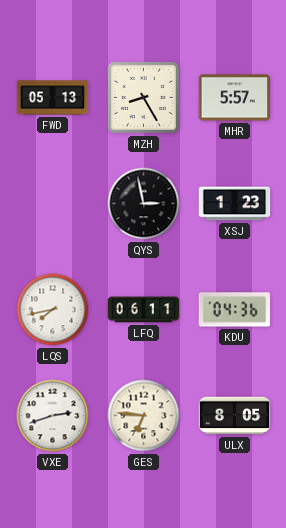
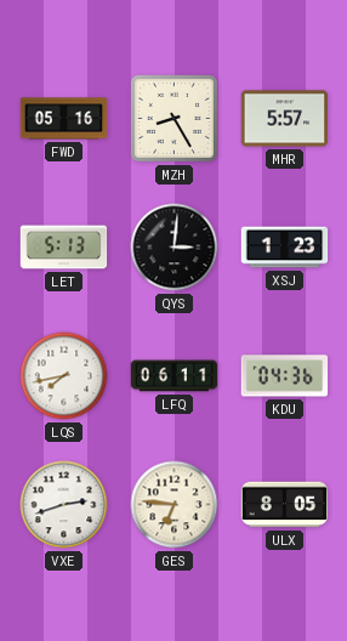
FWD: 05:13 -> 05:16 (64, 119)
LET: none -> 5:13 (64, 248)
QYS: 2:58 -> 3:01 (175, 248)
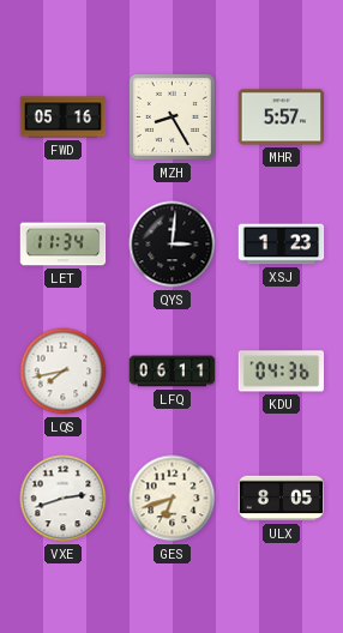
LET: 5:13 -> 11:34 (64, 245)
GES: 6:46 -> 6:42 (173, 499)
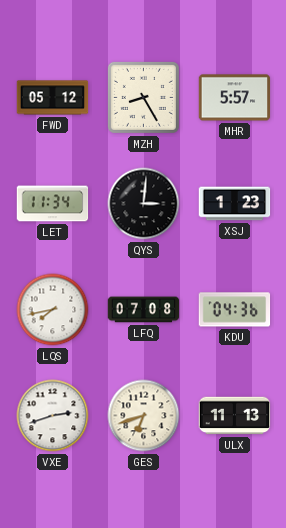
FWD: 05:16 -> 05:12 (53, 98)
LFQ: 06:11 -> 07:08 (144, 310)
ULX: 8:05 -> 11:13 (235, 416)
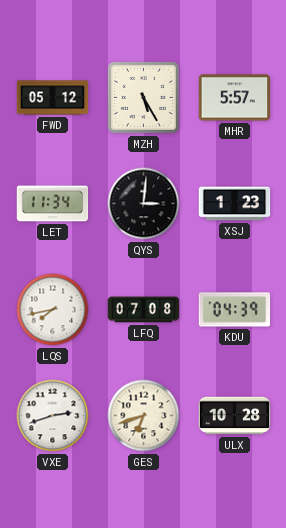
MZH: 8:25 -> 5:25 (143, 97)
KDU: 04:36 -> 04:39 (235, 310)
ULX: 11:13 -> 10:28 (235, 416)
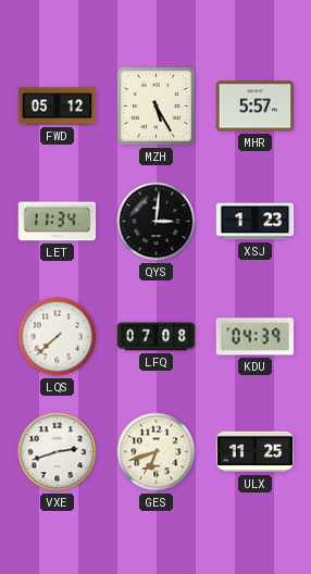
LQS: 7:43 -> 7:38 (58, 337)
ULX: 10:28 -> 11:25 (256, 452)
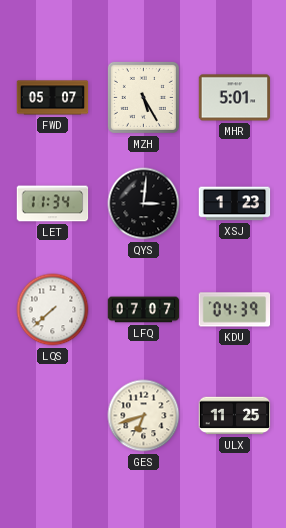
FWD: 05:12 -> 05:07 (53, 98)
MHR: 5:57 -> 5:01 (235, 98)
LFQ: 07:08 -> 07:07 (144, 310)
VXE: 2:42 -> none (58, 452)
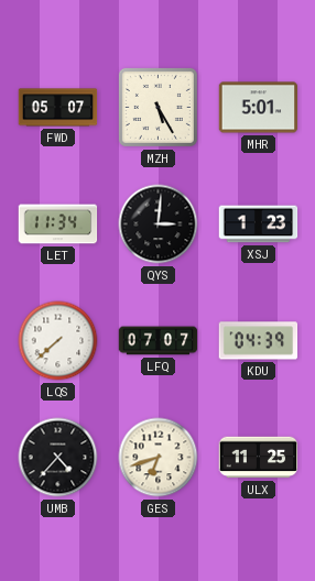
UMB: none -> 4:37 (58, 458)
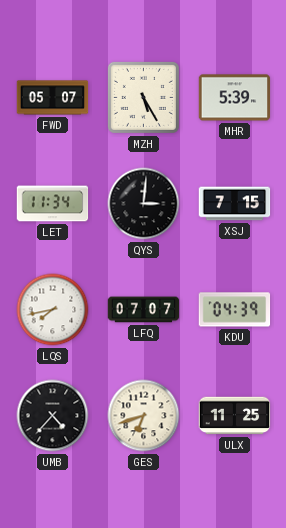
MHR: 5:01 -> 5:39 (235, 98)
XSJ: 1:23 -> 7:15 (235, 204)
LQS: 7:38 -> 7:43 (53, 310)
